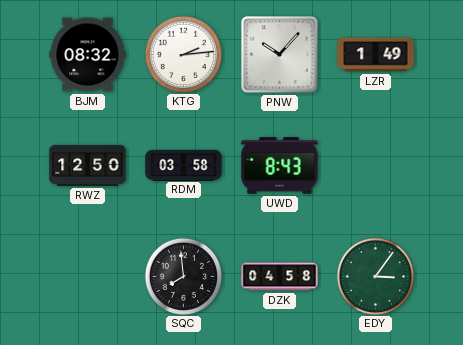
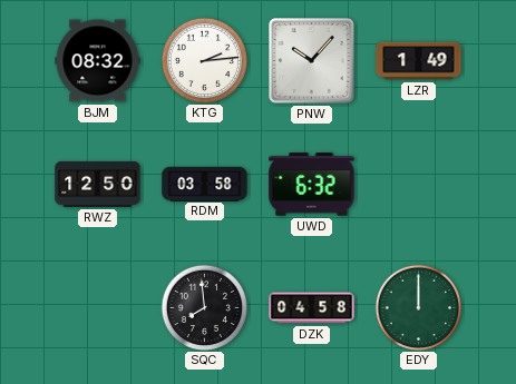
UWD: 8:43 -> 6:32 (312, 185)
EDY: 3:06 -> 12:00 (418, 307)
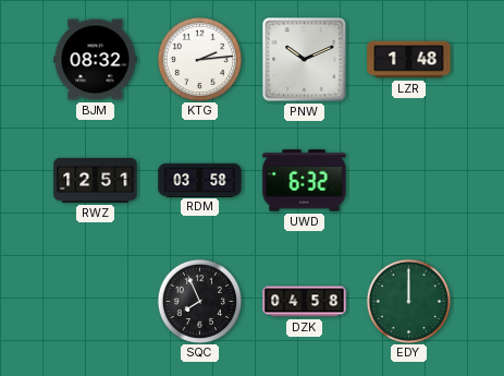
PNW: 10:07 -> 10:11 (305, 60)
LZR: 1:49 -> 1:48 (409, 60)
RWZ: 12:50 -> 12:51 (96, 180)
SQC: 7:59 -> 7:56 (199, 301)
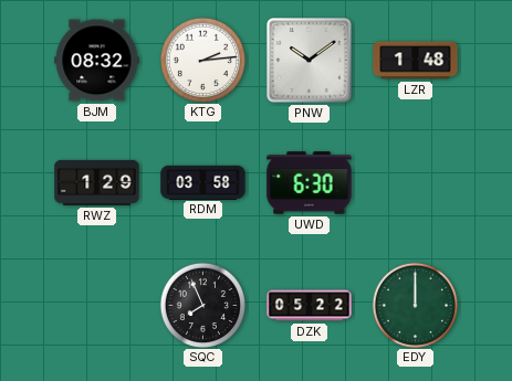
PNW: 10:11 -> 10:09 (310, 61)
RWZ: 12:51 -> 1:29 (97, 182)
UWD: 6:32 -> 6:30 (310, 183)
DZK: 04:58 -> 05:22 (310, 306)
